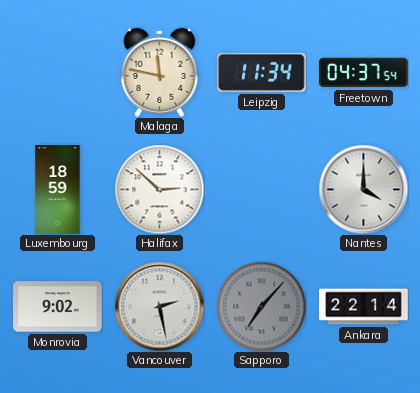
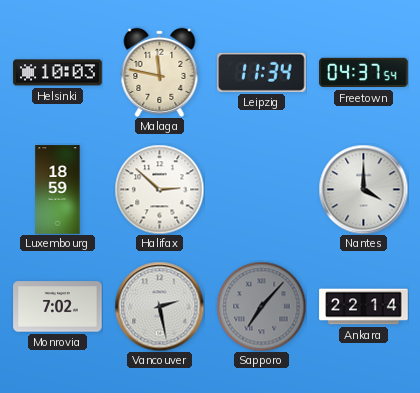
Helsinki: none -> 10:03 (58, 73)
Monrovia: 9:02 -> 7:02 (58, 307)
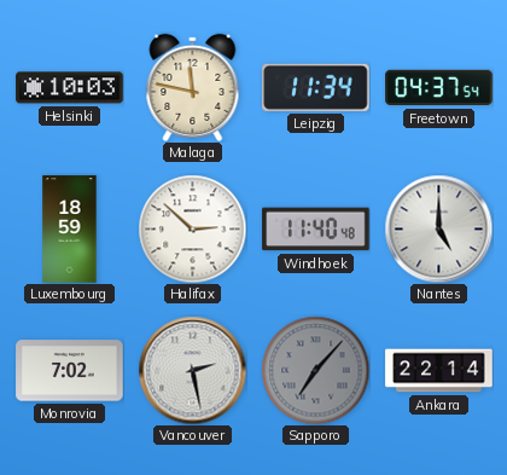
Windhoek: none -> 11:40 (316, 230)
Nantes: 4:00 -> 5:00 (438, 228)
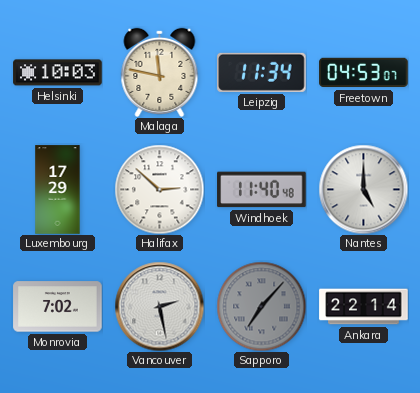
Freetown: 04:37 -> 04:53 (364, 73)
Luxembourg: 18:59 -> 17:29 (58, 190)
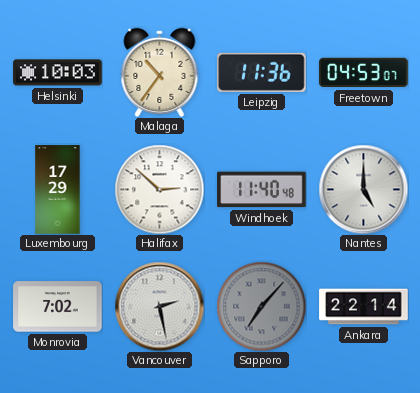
Malaga: 11:47 -> 10:36 (160, 72)
Leipzig: 11:34 -> 11:36 (262, 72)
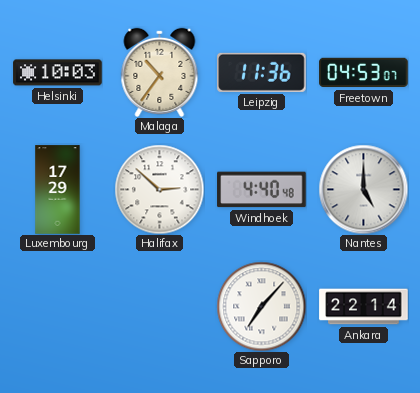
Windhoek: 11:40 -> 4:40 (262, 190)
Monrovia: 7:02 -> none (58, 307)
Vancouver: 2:28 -> none (159, 306)
Sapporo dial: grey -> white (261, 306)
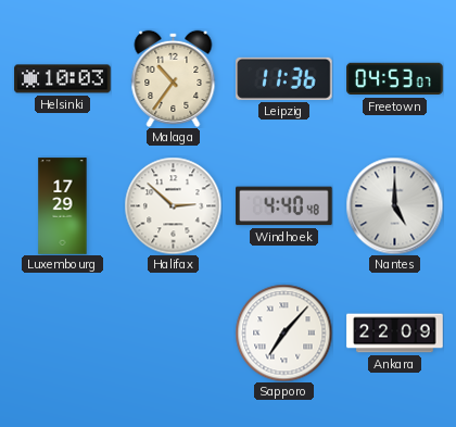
Ankara: 22:14 -> 22:09 (395, 334)
